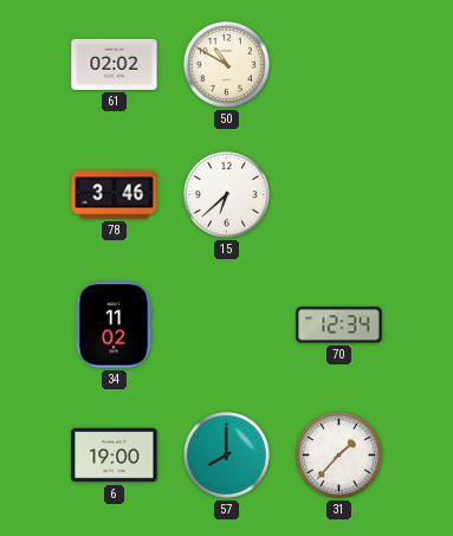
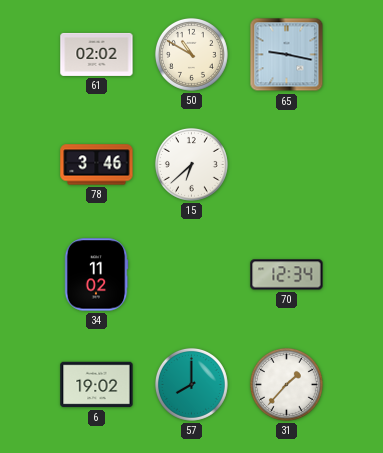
65: none -> 9:17 (287, 55)
6: 19:00 -> 19:02 (97, 385)
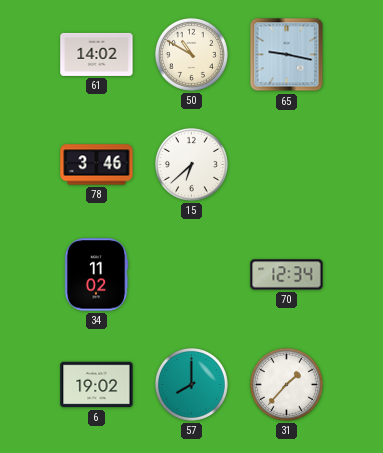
61: 02:02 -> 14:02 (97, 54)
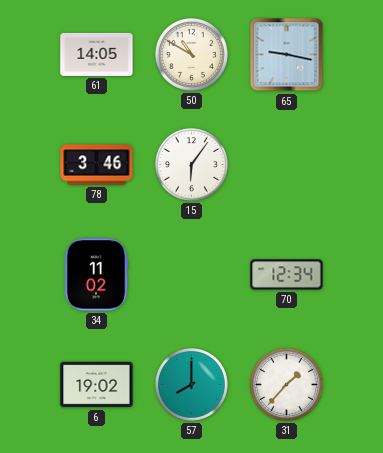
61: 14:02 -> 14:05 (97, 54)
15: 6:38 -> 6:06 (191, 164)
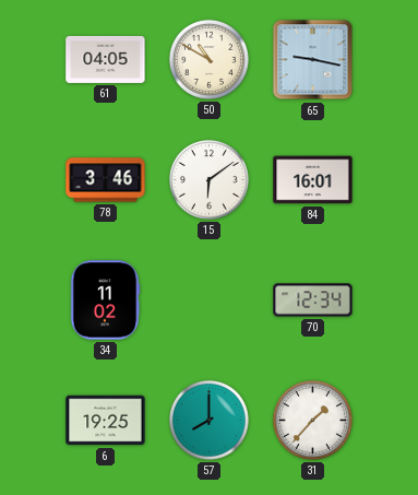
61: 14:05 -> 04:05 (106, 59)
15: 6:06 -> 6:09 (208, 179)
84: none -> 16:01 (313, 180)
6: 19:02 -> 19:25 (106, 421)
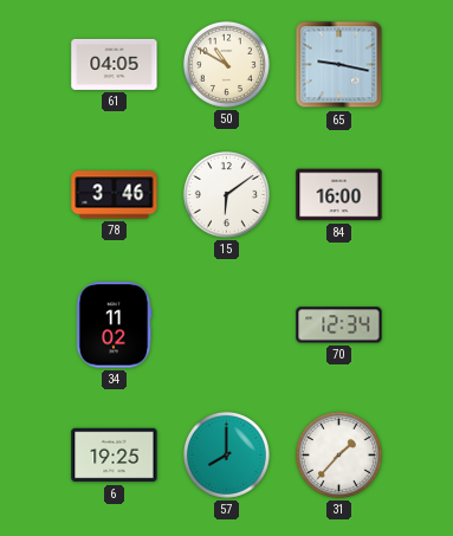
84: 16:01 -> 16:00 (339, 195)
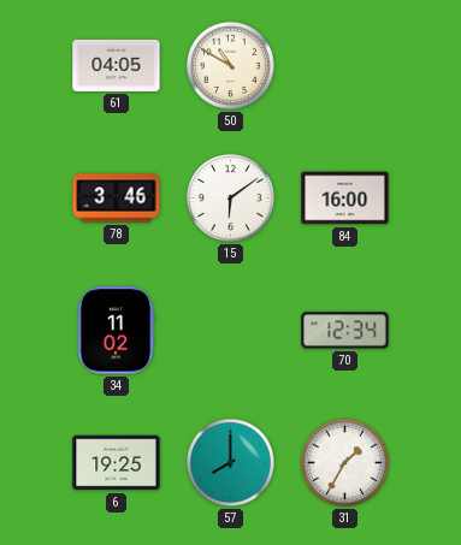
65: 9:17 -> none (339, 65)
31: 1:37 -> 1:35 (344, 462)
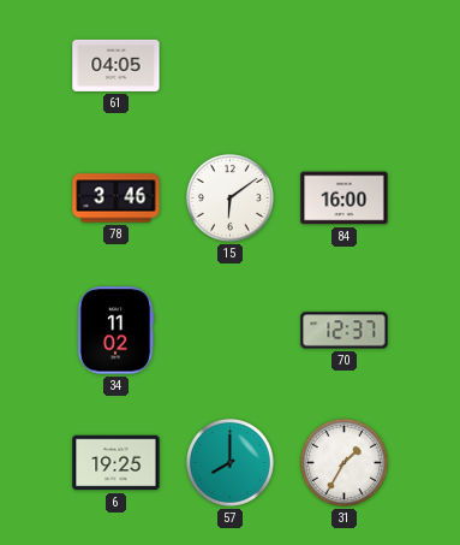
50: 10:50 -> none (230, 65)
70: 12:34 -> 12:37 (345, 331)
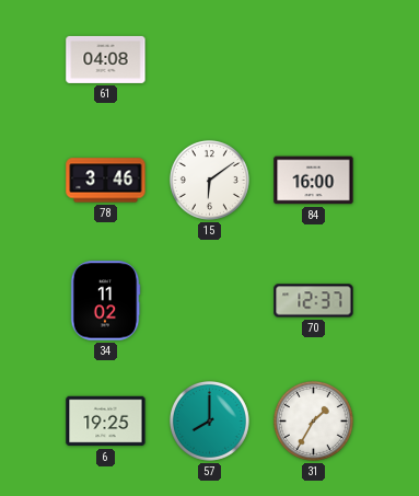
61: 04:05 -> 04:08 (106, 59)
